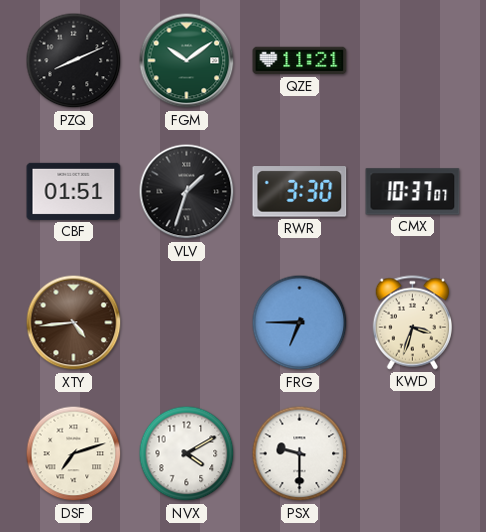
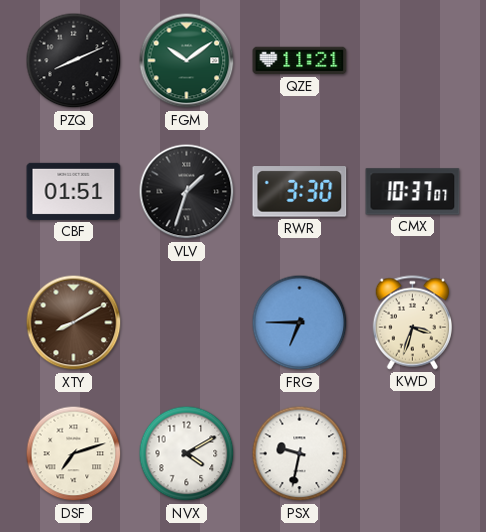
XTY: 4:44 -> 8:10 (74, 323)
PSX: 9:30 -> 9:32 (300, 454)
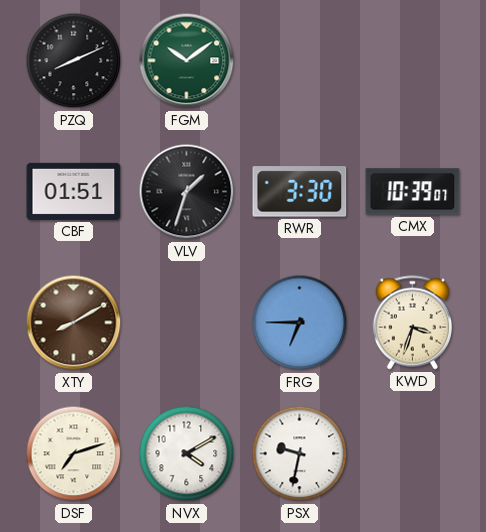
QZE: 11:21 -> none (300, 61)
CMX: 10:37 -> 10:39 (413, 192)
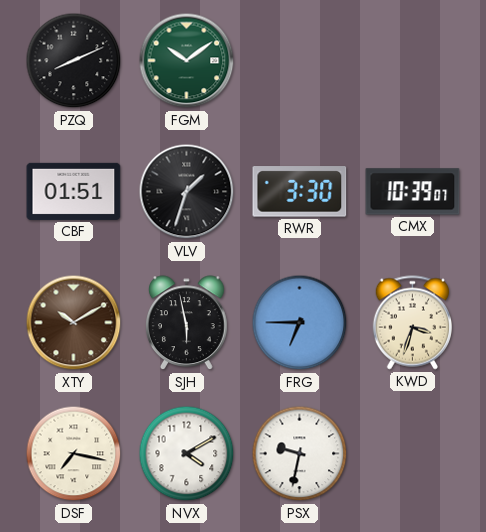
XTY: 8:10 -> 10:10 (74, 323)
SJH: none -> 5:58 (187, 323)
DSF: 7:12 -> 7:17 (74, 454)
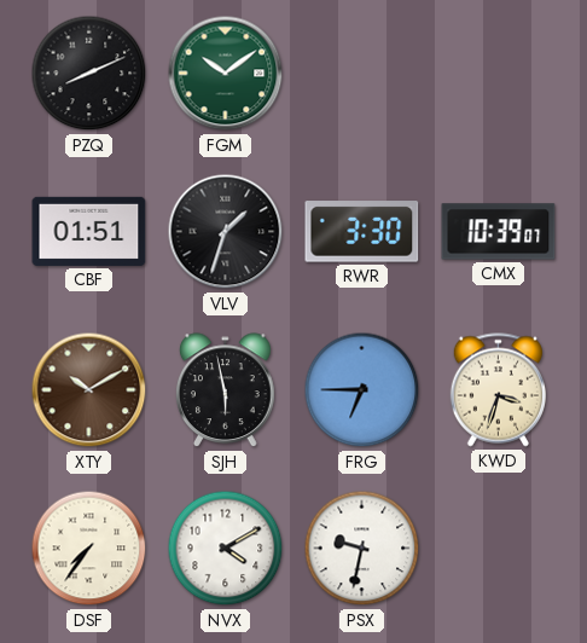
DSF: 7:17 -> 7:36 (89, 549)
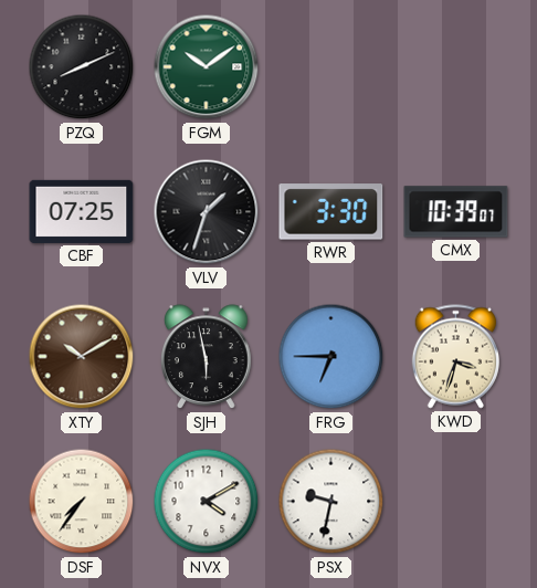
CBF: 01:51 -> 07:25 (82, 211)
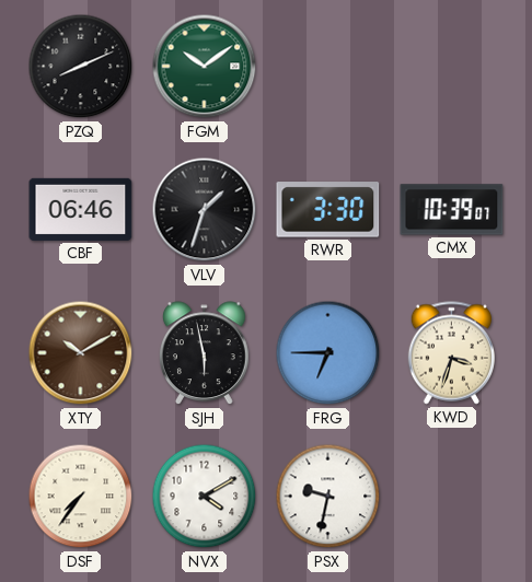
CBF: 07:25 -> 06:46 (81, 209)
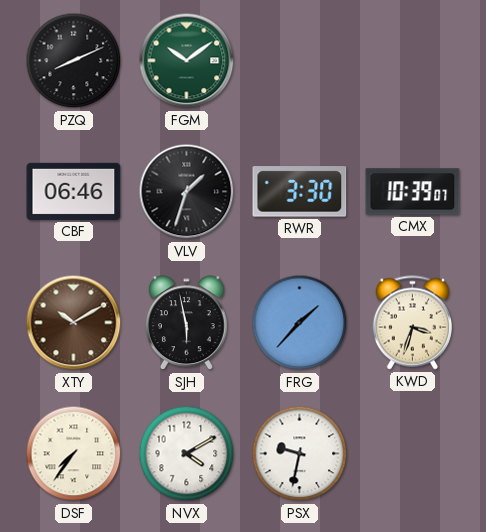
FRG: 6:45 -> 1:37 (300, 323)
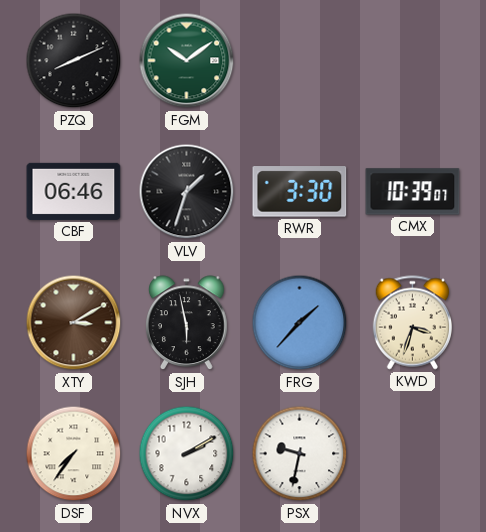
XTY: 10:10 -> 3:10 (74, 323)
NVX: 4:10 -> 2:10 (187, 454)
